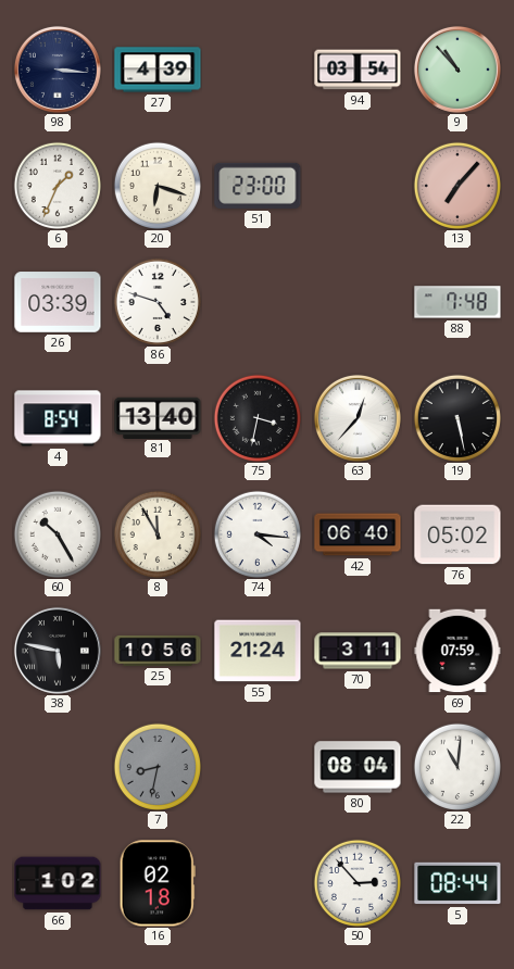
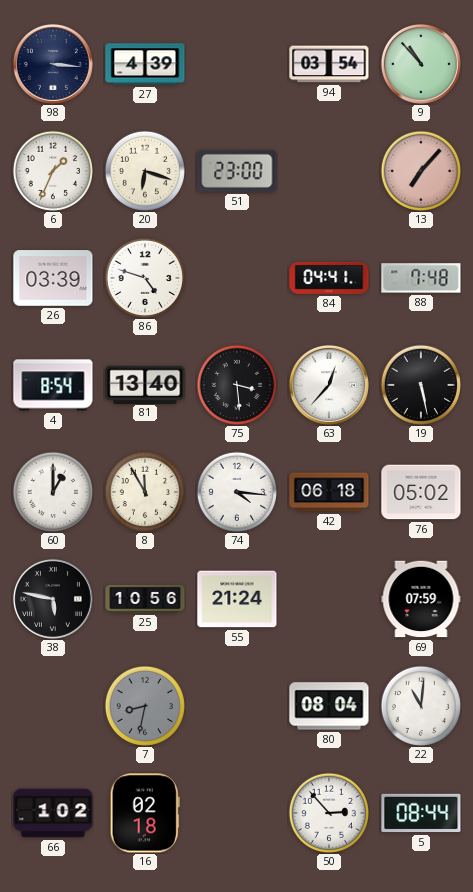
84: none -> 04:41 (329, 278)
75: 3:32 -> 3:29 (236, 384)
60: 10:25 -> 1:00 (52, 491)
42: 06:40 -> 06:18 (329, 492)
70: 3:11 -> none (358, 651)
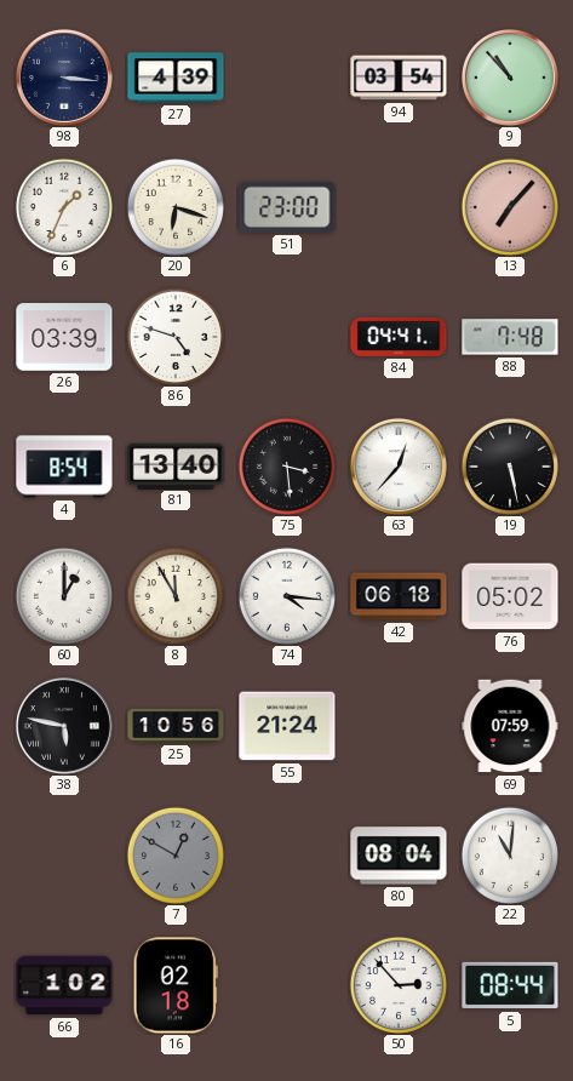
7: 8:32 -> 12:50 (174, 854)
